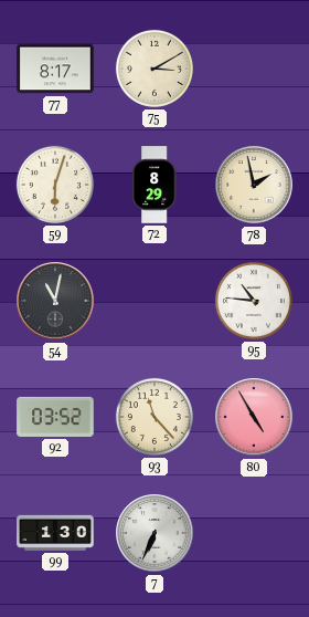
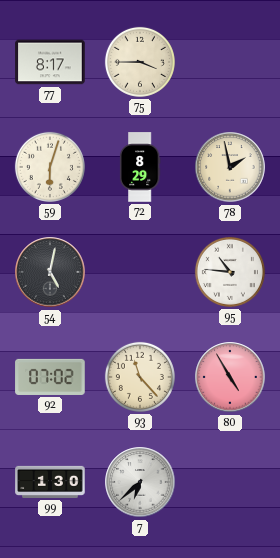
75: 3:10 -> 3:45 (140, 62)
54: 11:02 -> 5:02 (50, 272)
92: 03:52 -> 07:02 (50, 377)
7: 6:34 -> 6:38 (140, 482)
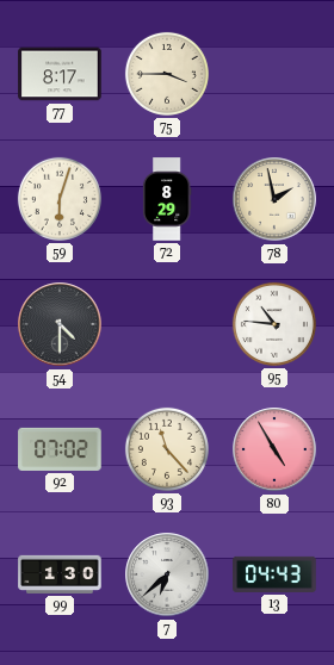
54: 5:02 -> 4:30 (60, 324)
13: none -> 04:43 (274, 574)
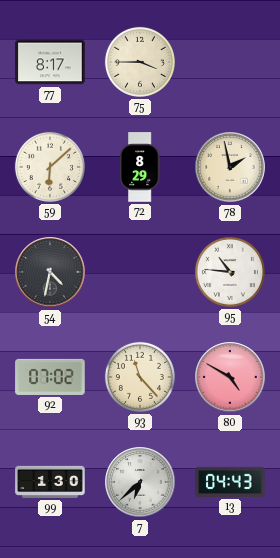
59: 6:03 -> 6:08 (50, 167)
54: 4:30 -> 4:32 (50, 272)
80: 4:55 -> 4:50 (230, 377)
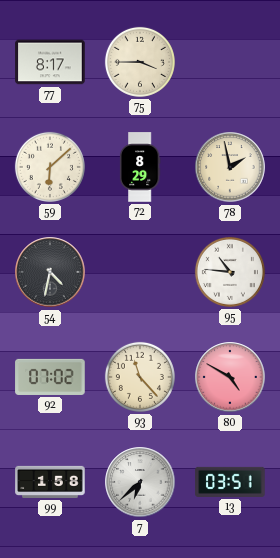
99: 1:30 -> 1:58 (50, 482)
13: 04:43 -> 03:51 (230, 482)
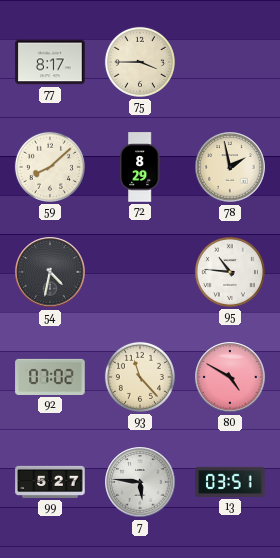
59: 6:08 -> 8:08 (50, 167)
99: 1:58 -> 5:27 (50, 482)
7: 6:38 -> 5:46 (140, 482)
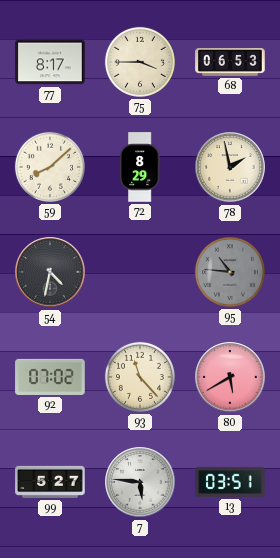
68: none -> 06:53 (230, 63)
95 dial: white -> grey (230, 272)
80: 4:50 -> 5:40 (230, 377)
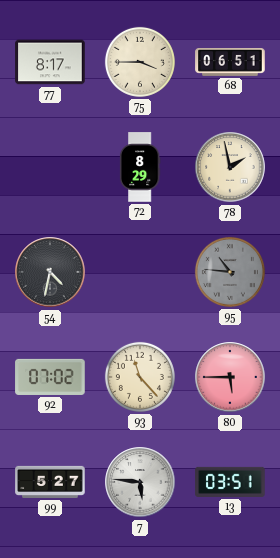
68: 06:53 -> 06:51 (230, 63)
59: 8:08 -> none (50, 167)
80: 5:40 -> 5:45 (230, 377)
